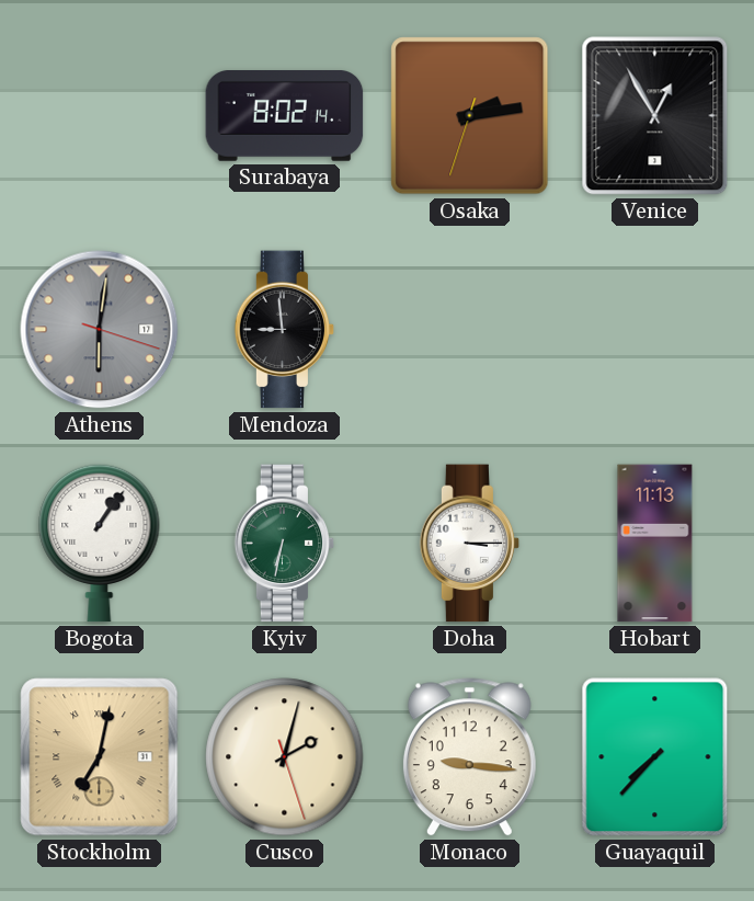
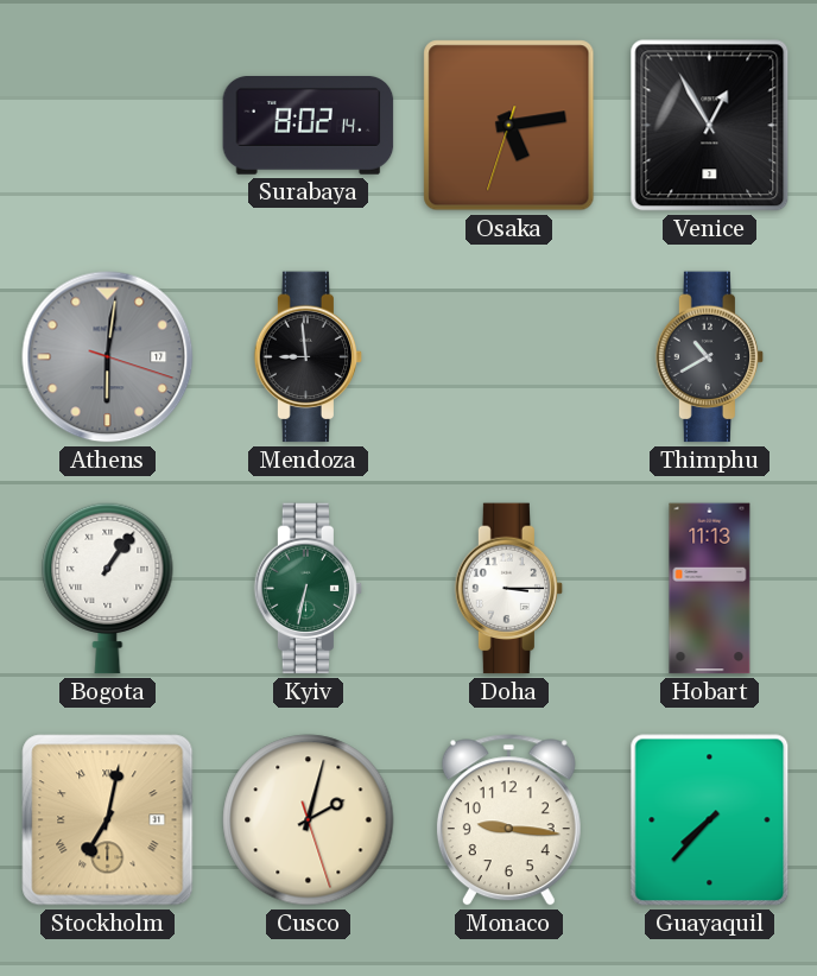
Osaka: 2:13 -> 5:13 (509, 126)
Thimphu: none -> 10:40 (710, 357)
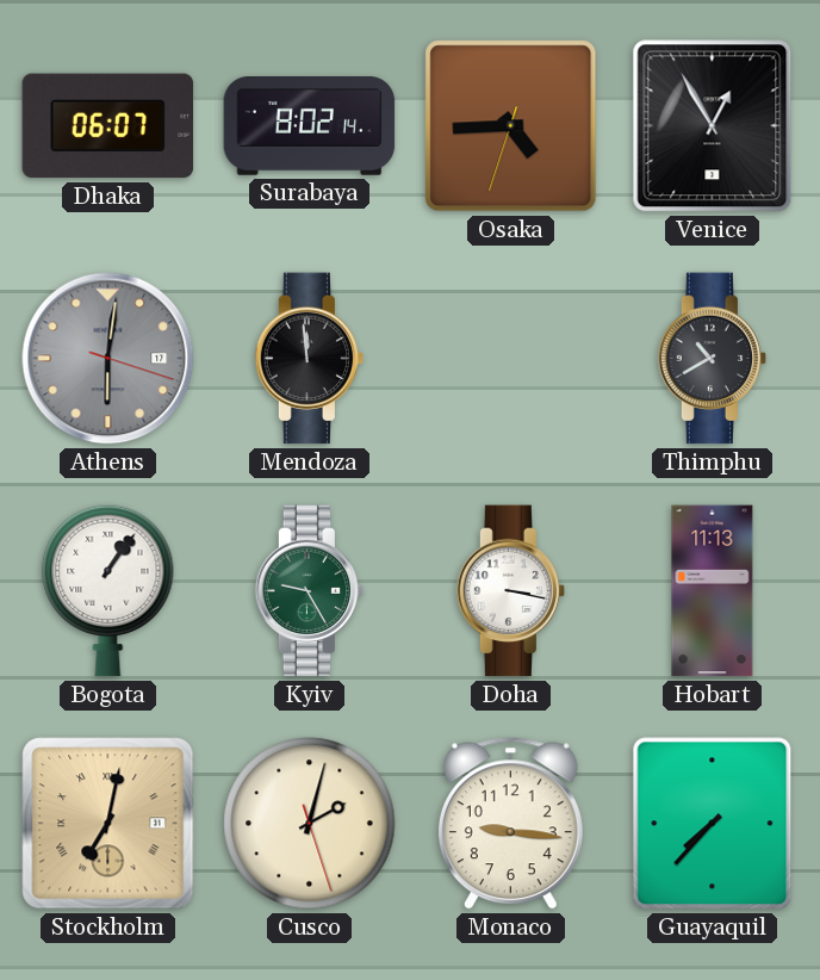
Dhaka: none -> 06:07 (108, 126)
Osaka: 5:13 -> 4:44 (511, 126)
Mendoza: 8:59 -> 11:59 (310, 359)
Kyiv: 6:32 -> 9:25 (310, 591)
Doha: 3:15 -> 3:17 (511, 591)
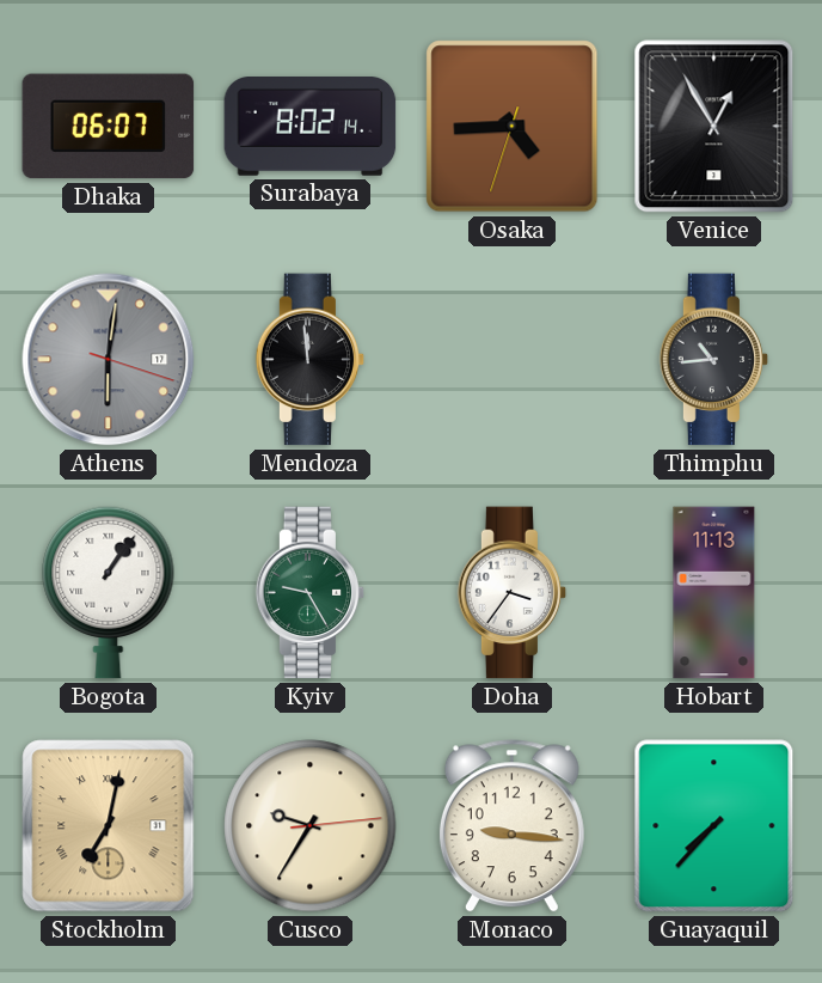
Thimphu: 10:40 -> 10:44 (714, 360)
Doha: 3:17 -> 3:36 (513, 593)
Cusco: 2:02 -> 9:35 (311, 826)
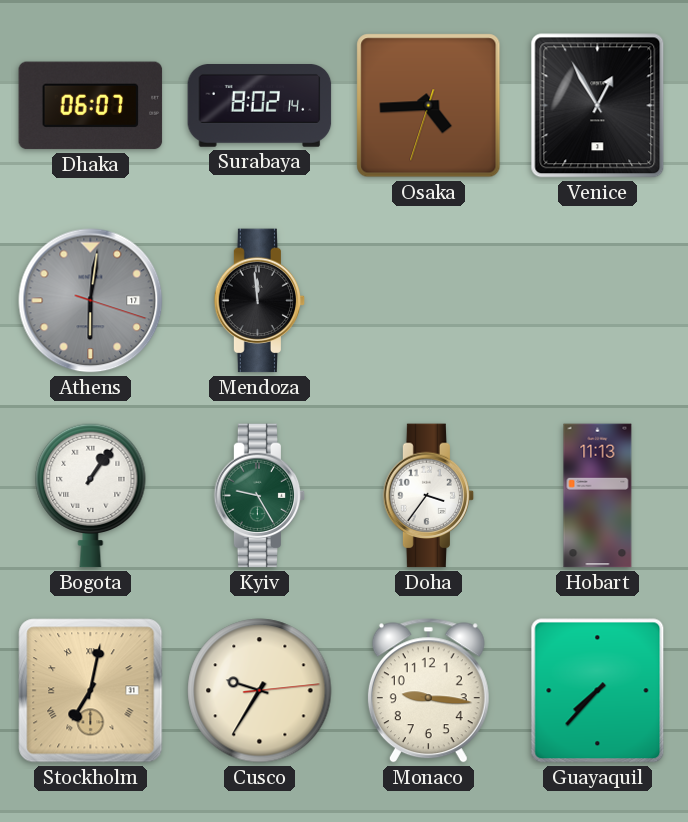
Thimphu: 10:44 -> none (714, 360)
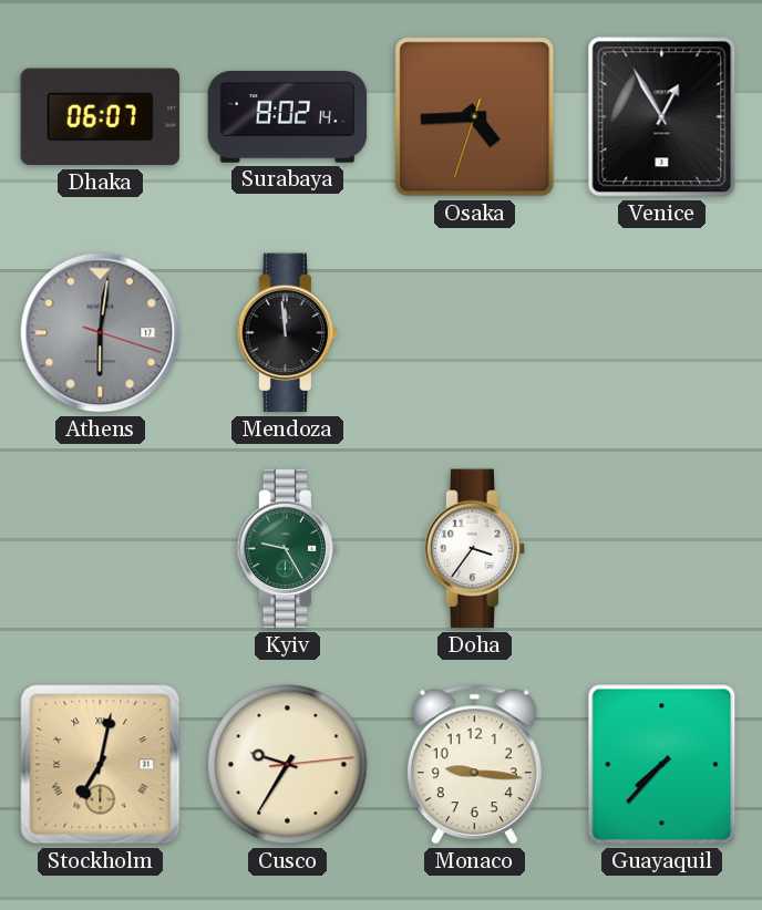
Bogota: 1:06 -> none (91, 495)
Hobart: 11:13 -> none (598, 496)
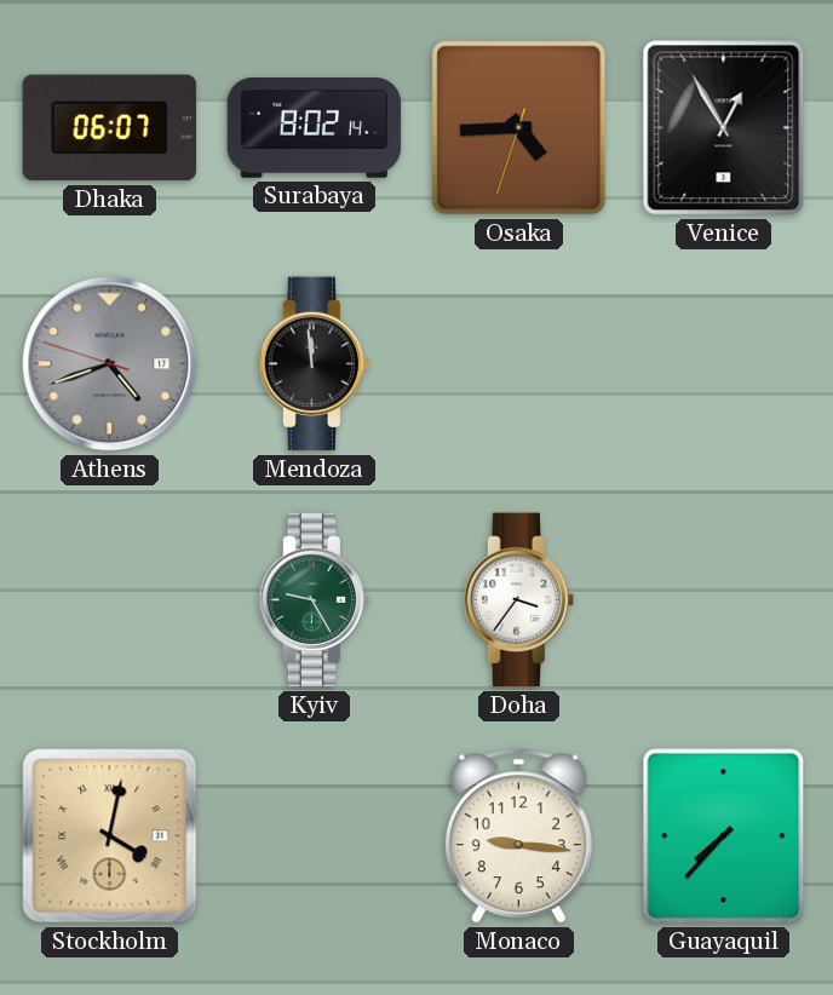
Athens: 6:01 -> 4:41 (110, 364)
Stockholm: 7:02 -> 4:02 (110, 836)
Cusco: 9:35 -> none (288, 765)
